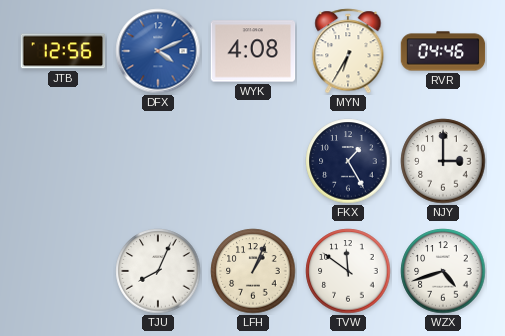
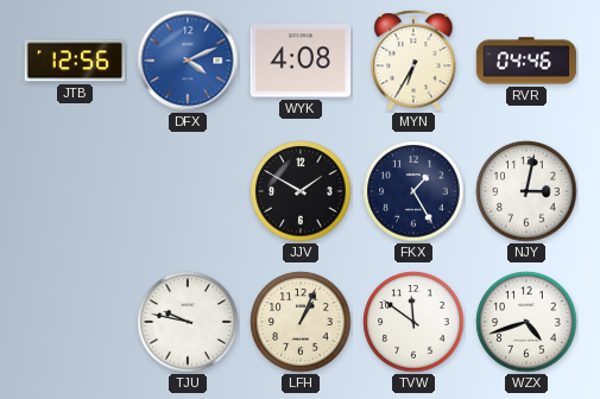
JJV: none -> 1:50 (301, 191)
NJY: 3:00 -> 3:02 (526, 191)
TJU: 8:04 -> 9:47 (188, 322)
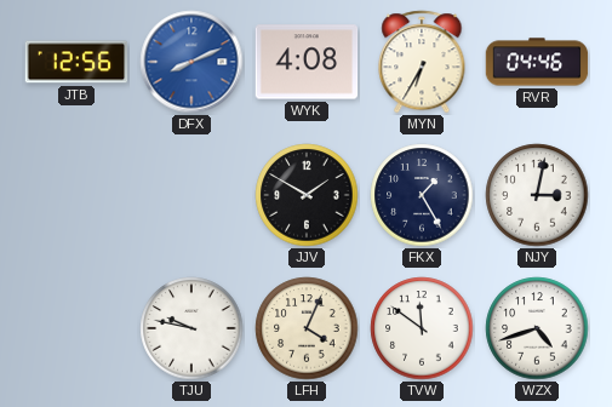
DFX: 4:11 -> 8:11 (191, 62)
LFH: 1:04 -> 4:04 (307, 328)
